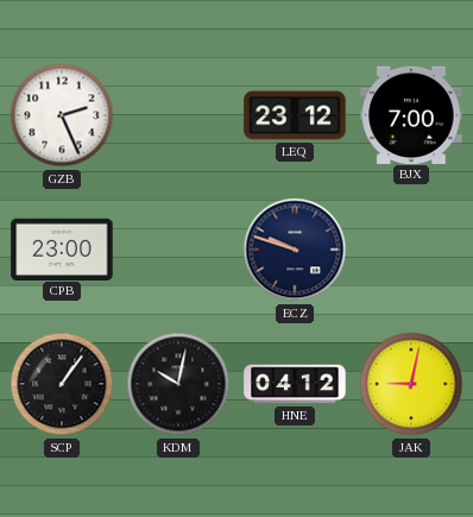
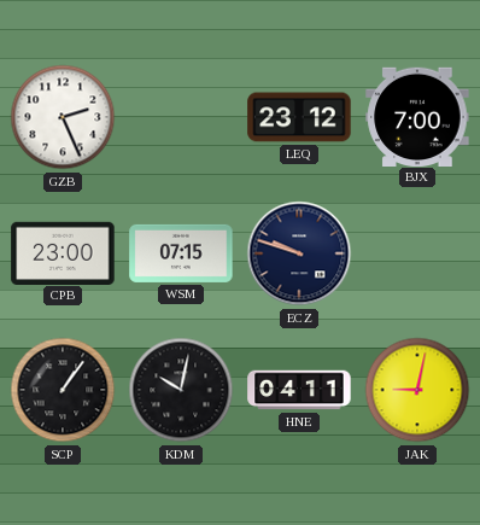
WSM: none -> 07:15 (181, 253)
HNE: 04:12 -> 04:11 (299, 390)
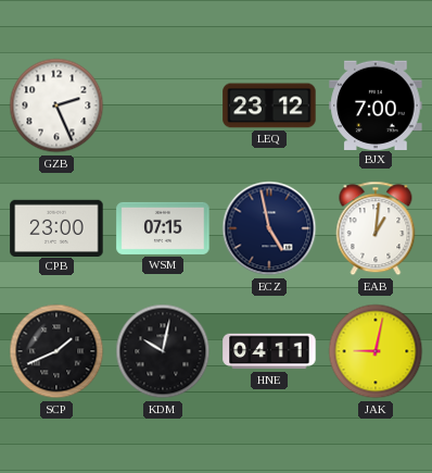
ECZ: 9:48 -> 4:58 (269, 228)
EAB: none -> 1:01 (376, 228)
SCP: 1:06 -> 1:41 (56, 351)
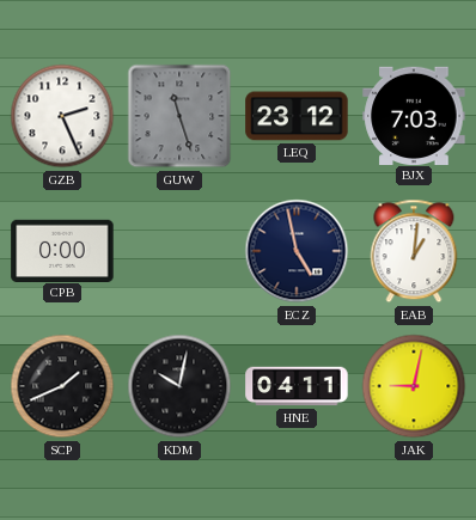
GUW: none -> 11:27 (179, 116)
BJX: 7:00 -> 7:03 (414, 115)
CPB: 23:00 -> 0:00 (62, 250)
WSM: 07:15 -> none (163, 228)
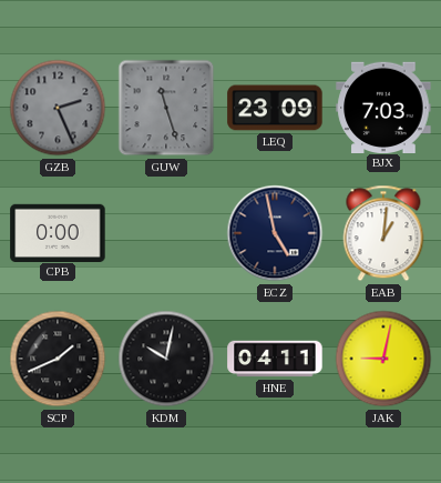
GZB dial: white -> grey (58, 108)
LEQ: 23:12 -> 23:09 (275, 108)
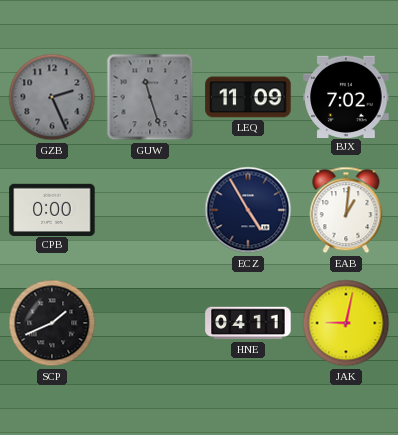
LEQ: 23:09 -> 11:09 (248, 97)
BJX: 7:03 -> 7:02 (346, 96)
ECZ: 4:58 -> 4:55 (248, 210)
KDM: 10:02 -> none (166, 359)
